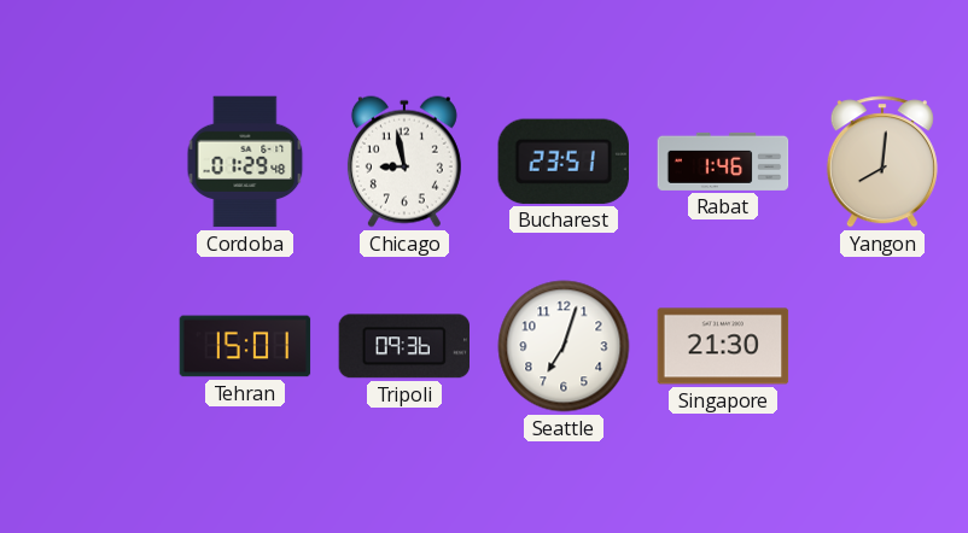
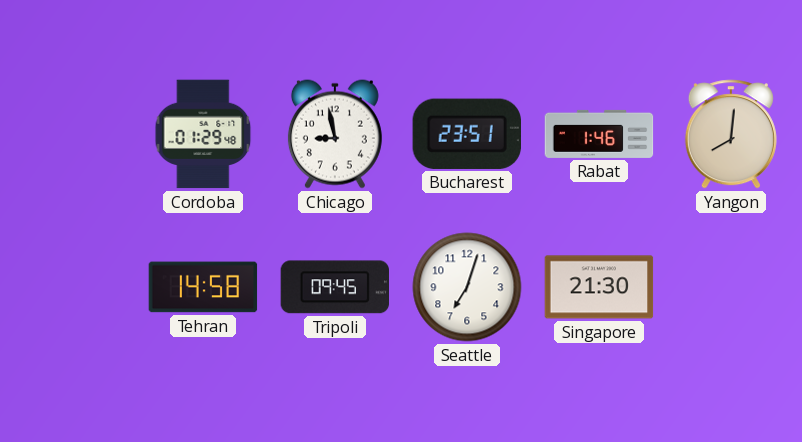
Tehran: 15:01 -> 14:58 (203, 287)
Tripoli: 09:36 -> 09:45 (335, 287)
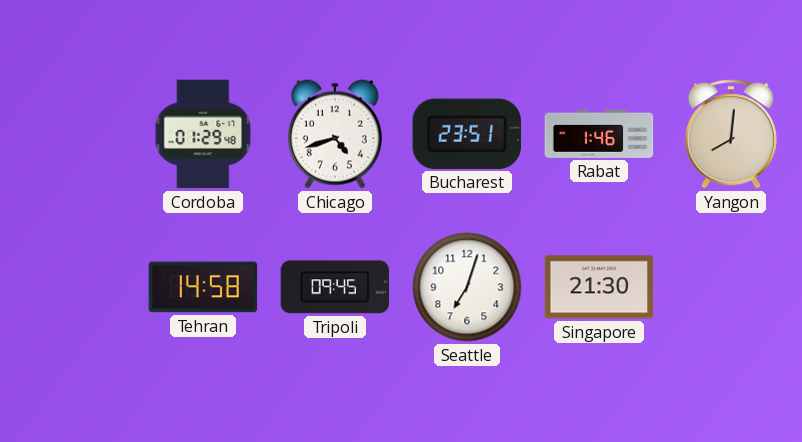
Chicago: 8:58 -> 4:42 (335, 134)
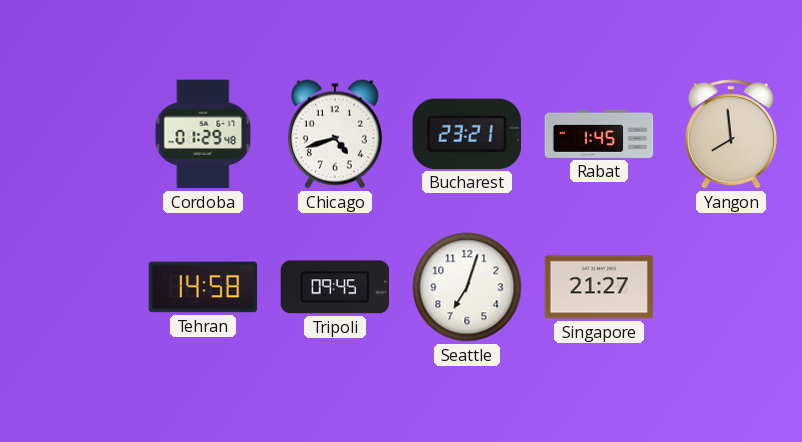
Bucharest: 23:51 -> 23:21 (467, 134)
Rabat: 1:46 -> 1:45 (599, 134)
Yangon: 8:01 -> 7:59 (731, 134)
Singapore: 21:30 -> 21:27 (599, 287)
